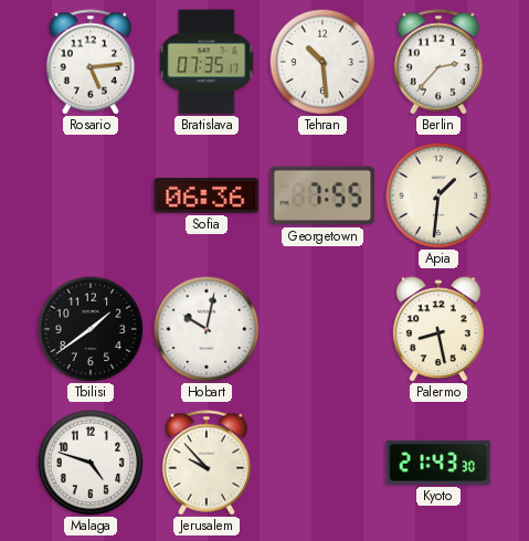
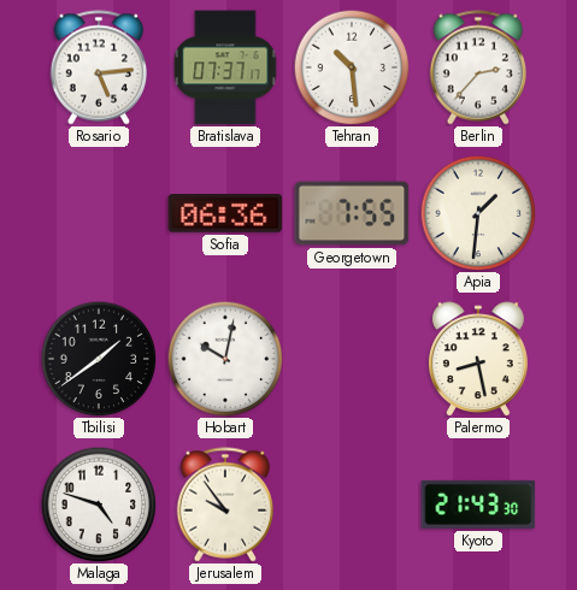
Bratislava: 07:35 -> 07:37 (225, 67)
Jerusalem: 9:53 -> 9:54 (225, 505)
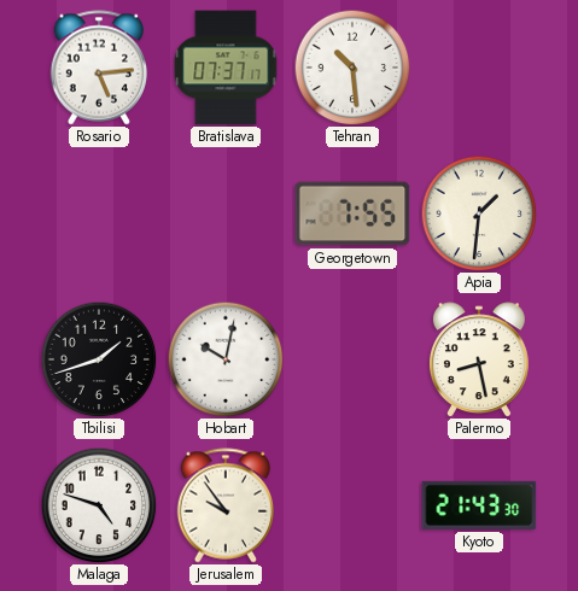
Berlin: 2:37 -> none (478, 67)
Sofia: 06:36 -> none (225, 213)
Tbilisi: 1:39 -> 1:42 (99, 359)
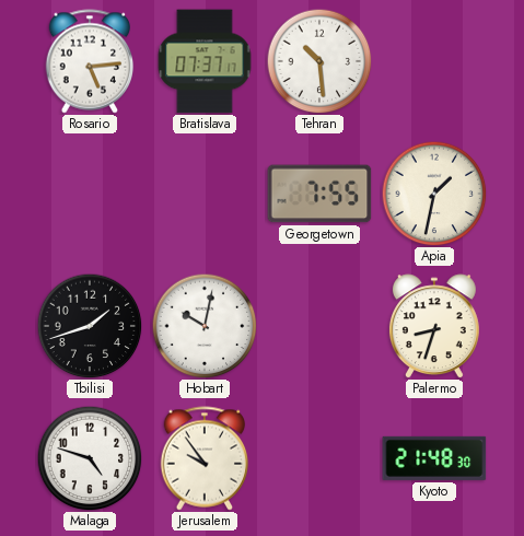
Apia: 1:31 -> 1:32 (434, 194)
Palermo: 8:28 -> 8:33 (434, 326)
Kyoto: 21:43 -> 21:48 (434, 458)
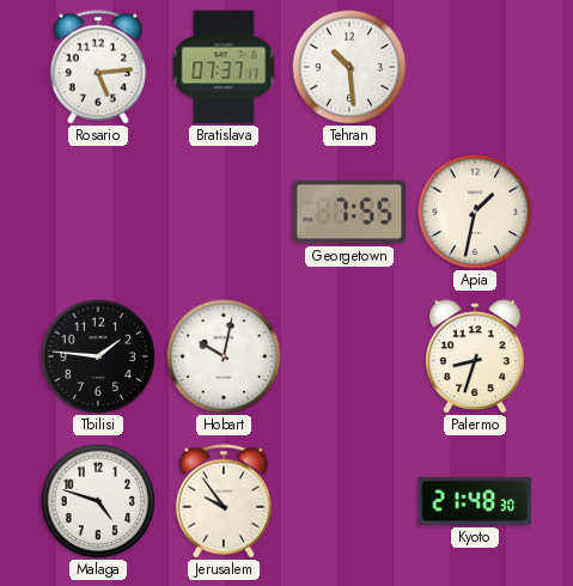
Tbilisi: 1:42 -> 1:46 (98, 356)
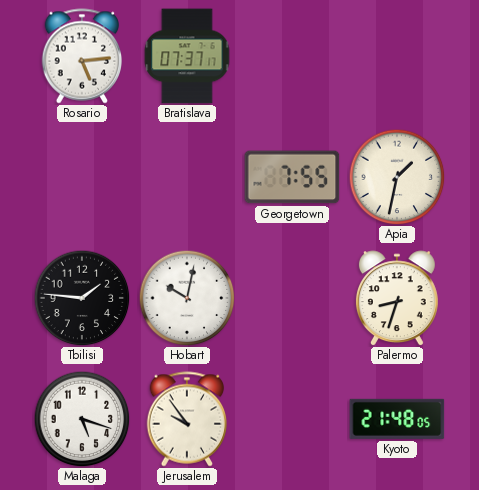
Tehran: 10:29 -> none (349, 67)
Malaga: 4:48 -> 5:18 (82, 419)
Kyoto: 21:48:30 -> 21:48:05 (397, 419)
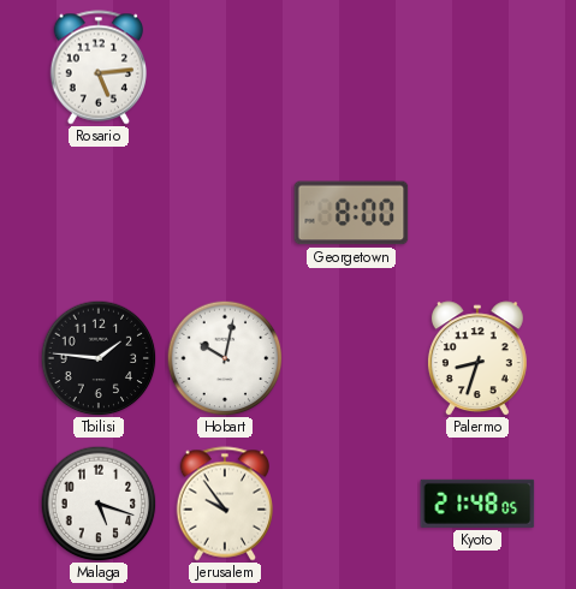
Bratislava: 07:37 -> none (187, 56)
Georgetown: 7:55 -> 8:00 (351, 213)
Apia: 1:32 -> none (397, 177)
